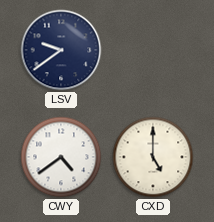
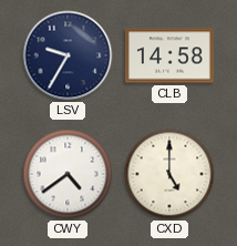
LSV: 9:39 -> 9:35 (68, 55)
CLB: none -> 14:58 (169, 55)
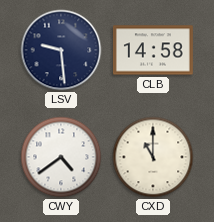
LSV: 9:35 -> 9:29 (61, 50)
CXD: 5:00 -> 11:00 (153, 157)
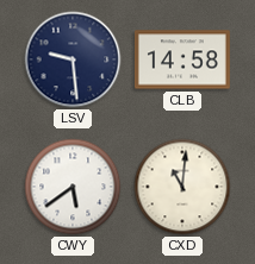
CWY: 4:39 -> 5:39 (73, 187)
CXD: 11:00 -> 11:01 (182, 187)
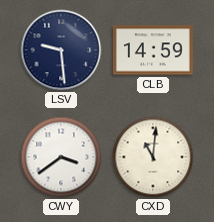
CLB: 14:58 -> 14:59 (153, 50)
CWY: 5:39 -> 3:39 (61, 157)
